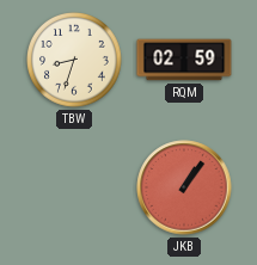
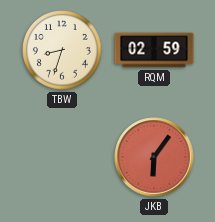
JKB: 1:06 -> 6:06 (154, 157)
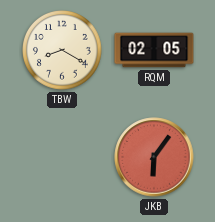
TBW: 8:33 -> 8:20 (63, 51)
RQM: 02:59 -> 02:05 (154, 50)
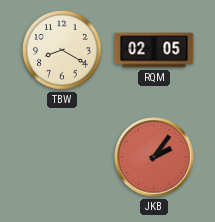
JKB: 6:06 -> 2:06 (154, 157)
